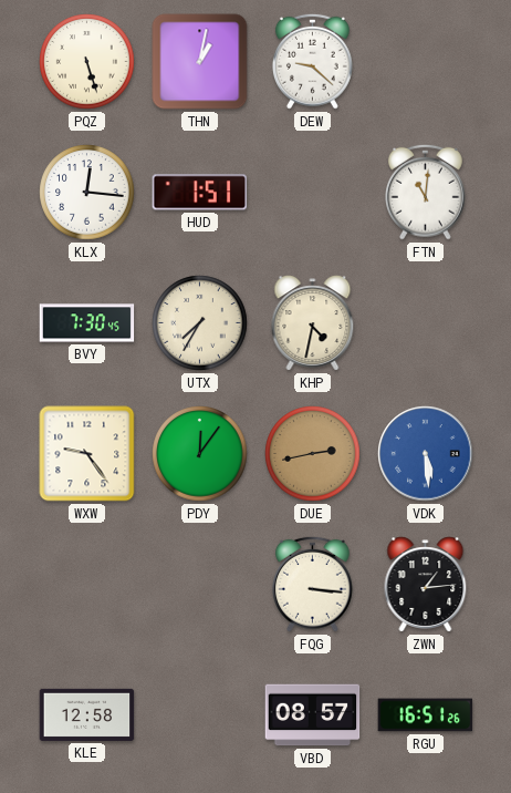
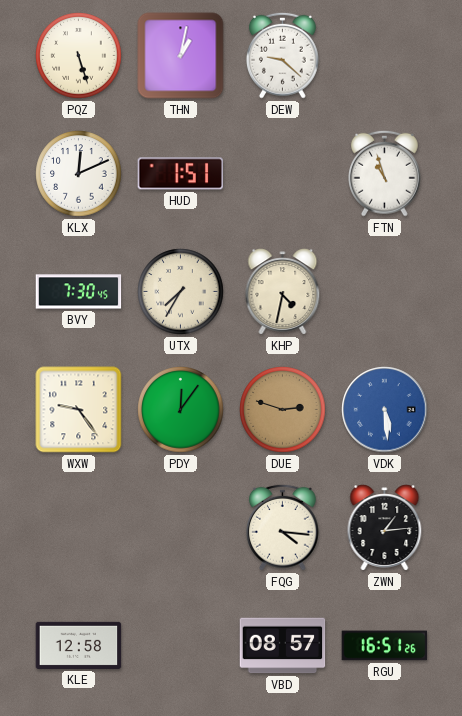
KLX: 12:16 -> 12:11 (79, 174)
FTN: 11:01 -> 10:57 (384, 173)
DUE: 2:43 -> 2:48 (283, 410)
FQG: 3:16 -> 4:16 (282, 527)
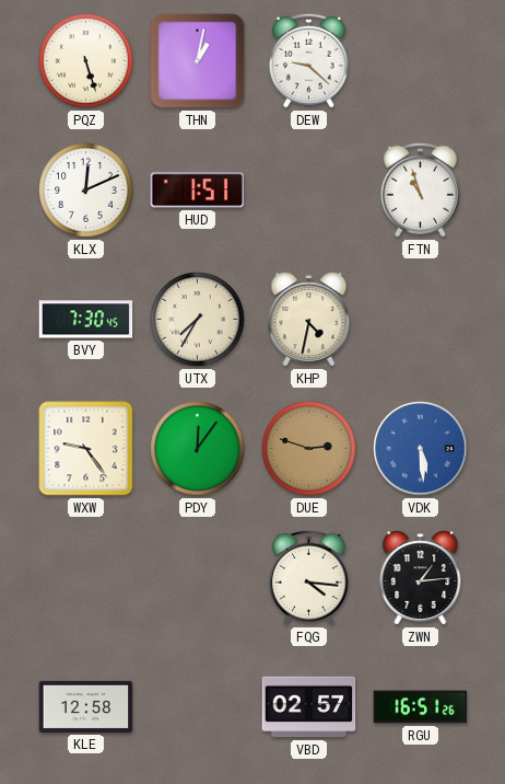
VBD: 08:57 -> 02:57 (309, 707)
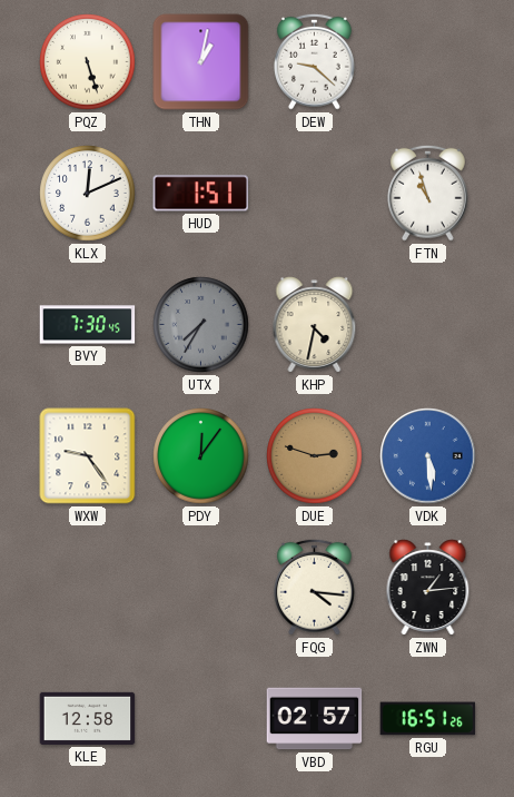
UTX dial: cream -> grey (201, 325)
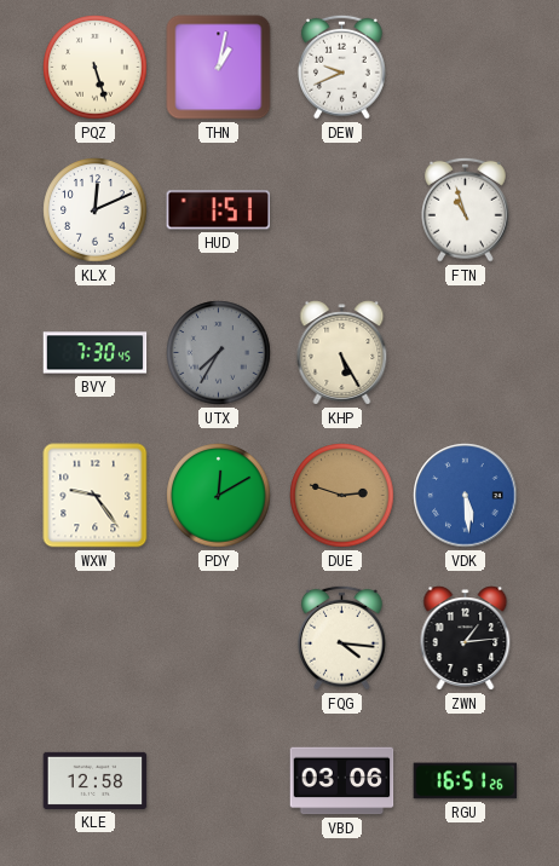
DEW: 9:22 -> 9:41 (341, 67)
KHP: 4:32 -> 5:25 (342, 353)
PDY: 12:06 -> 12:10 (219, 496)
VBD: 02:57 -> 03:06 (342, 781)
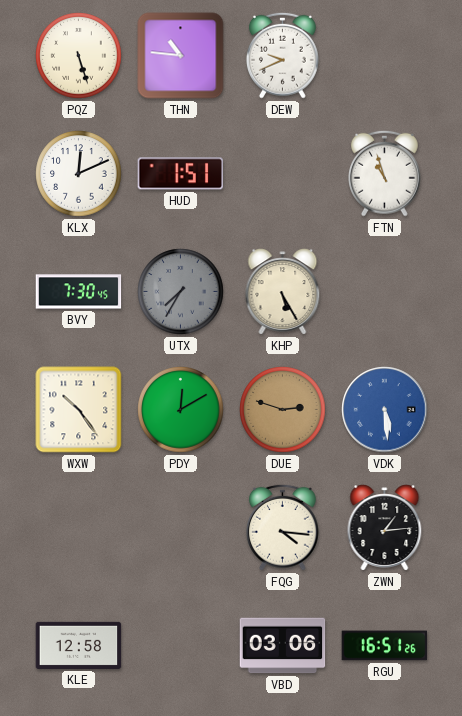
THN: 1:02 -> 10:46 (181, 56)
WXW: 9:24 -> 10:24 (79, 410)
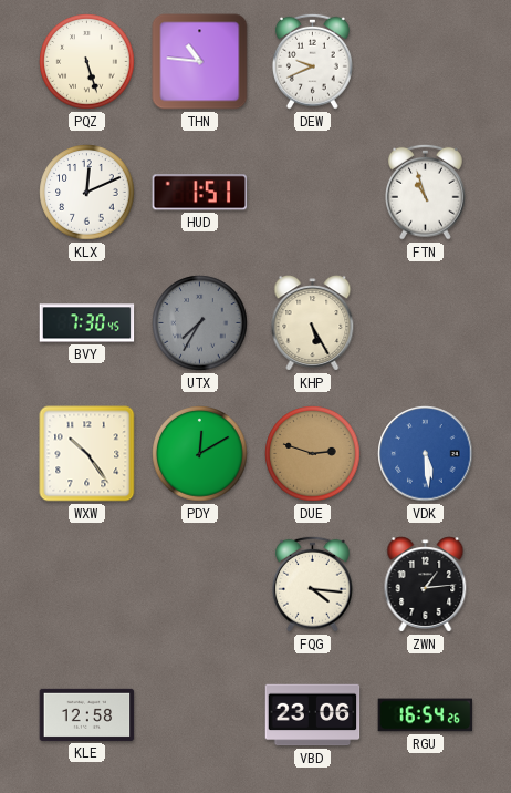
VBD: 03:06 -> 23:06 (313, 715)
RGU: 16:51 -> 16:54 (426, 715)
